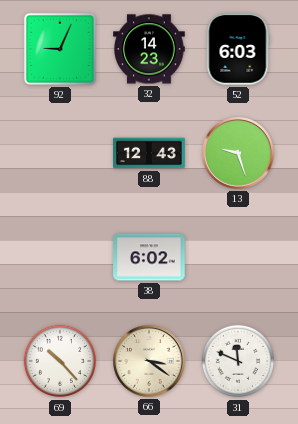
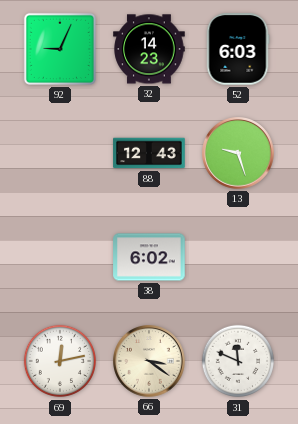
69: 10:23 -> 12:13 (60, 361)
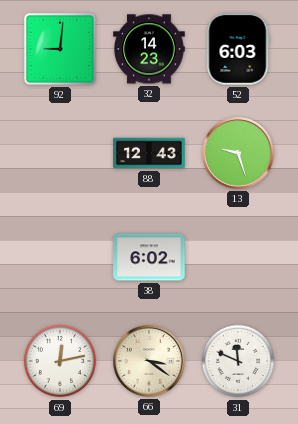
92: 9:04 -> 9:01 (60, 49)
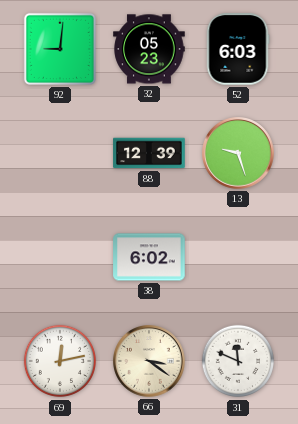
32: 14:23 -> 05:23 (149, 49)
88: 12:43 -> 12:39 (149, 153)
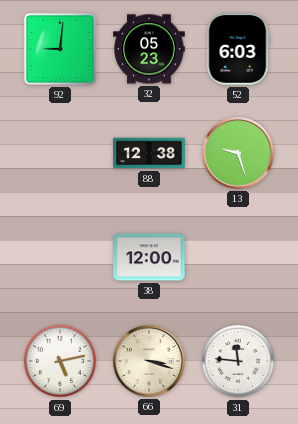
88: 12:39 -> 12:38 (149, 153)
38: 6:02 -> 12:00 (149, 257)
69: 12:13 -> 5:13 (60, 361)
66: 3:21 -> 3:18 (150, 362)
31: 11:49 -> 11:46 (238, 361)
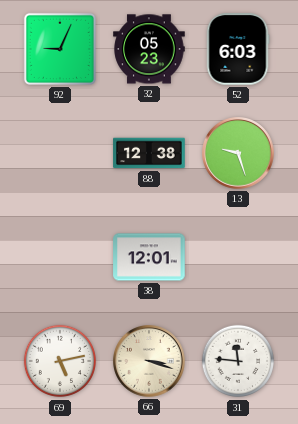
92: 9:01 -> 9:04 (60, 49)
38: 12:00 -> 12:01 (149, 257)
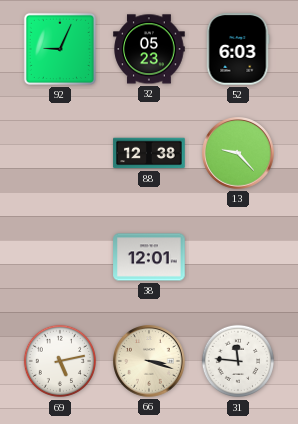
13: 9:27 -> 9:23 (239, 154)
